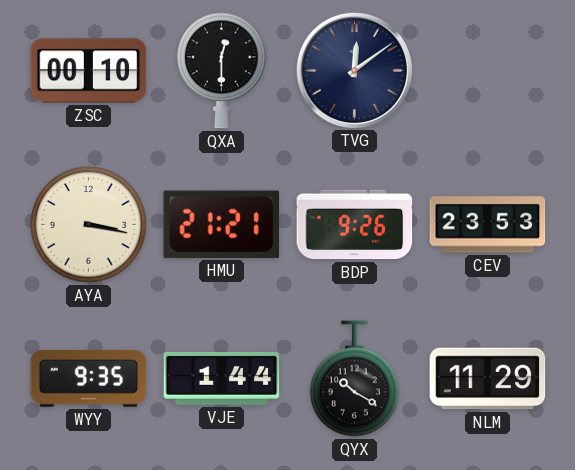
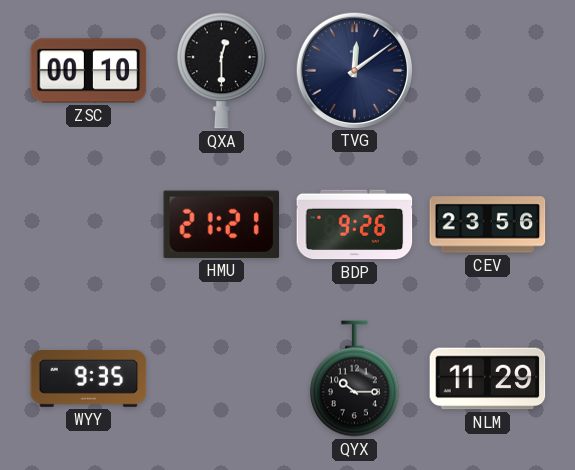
AYA: 3:17 -> none (89, 225)
CEV: 23:53 -> 23:56 (488, 225)
VJE: 1:44 -> none (222, 378)
QYX: 10:20 -> 10:15 (355, 379)
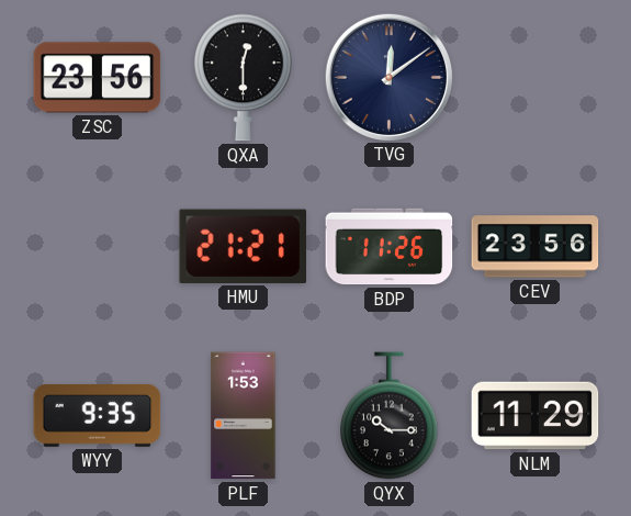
ZSC: 00:10 -> 23:56 (98, 78)
BDP: 9:26 -> 11:26 (390, 247)
PLF: none -> 1:53 (244, 416)
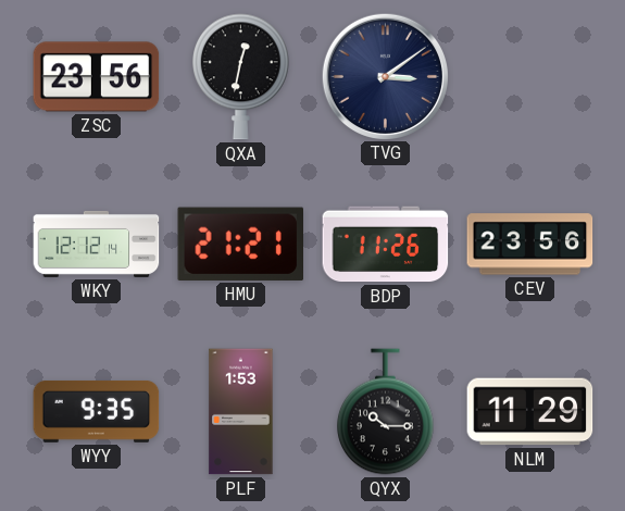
QXA: 12:30 -> 12:32 (241, 77)
TVG: 12:09 -> 3:09 (385, 76)
WKY: none -> 12:12 (97, 244)
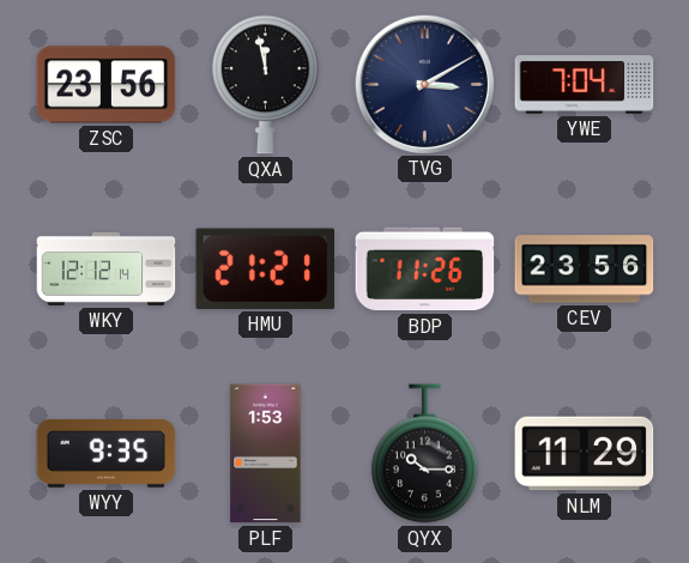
QXA: 12:32 -> 11:58 (266, 85)
TVG: 3:09 -> 3:10 (424, 84)
YWE: none -> 7:04 (585, 85)
